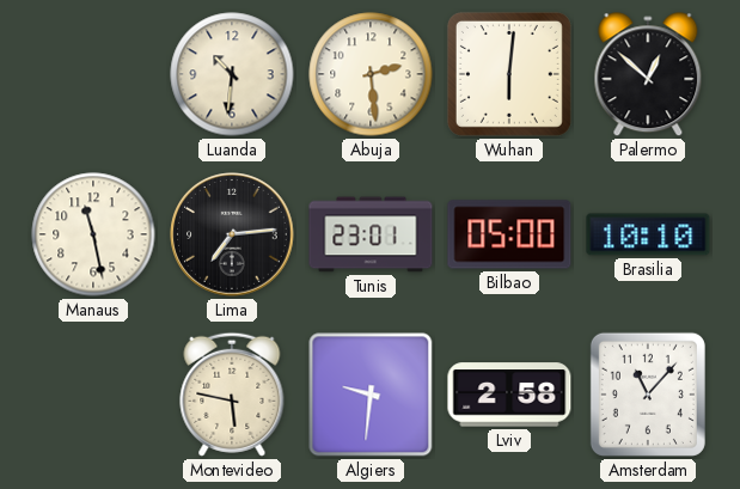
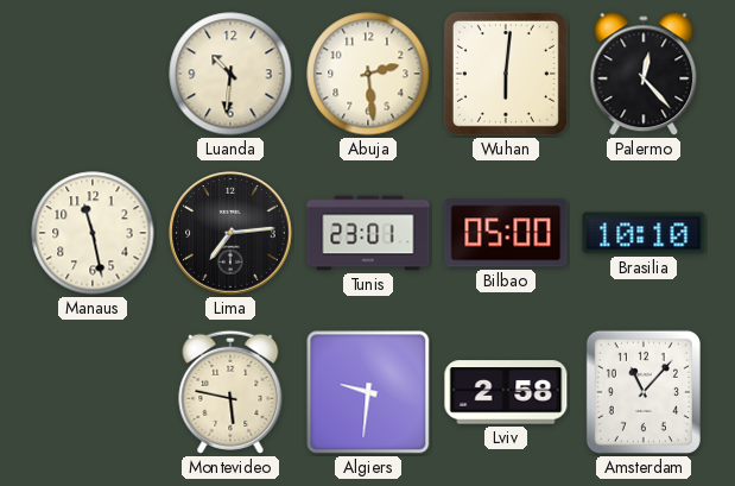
Palermo: 12:52 -> 12:23 (644, 75)
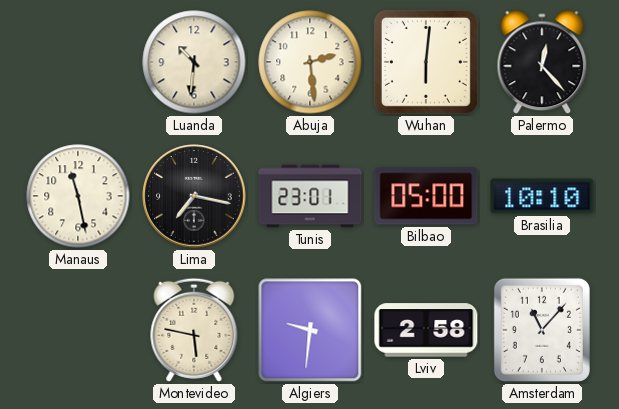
Lima: 7:14 -> 7:17 (194, 196)
